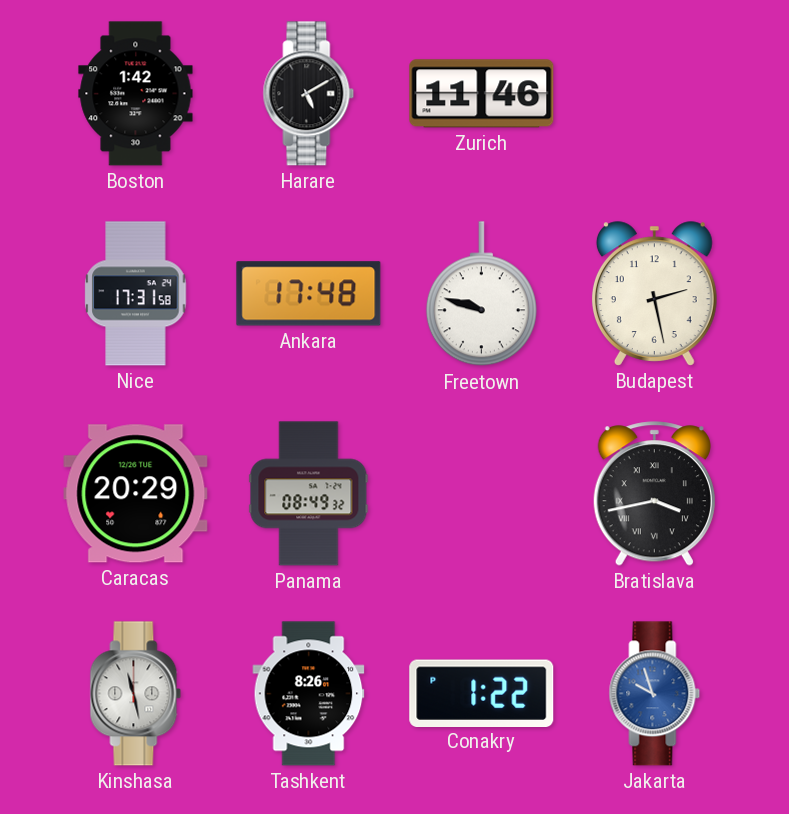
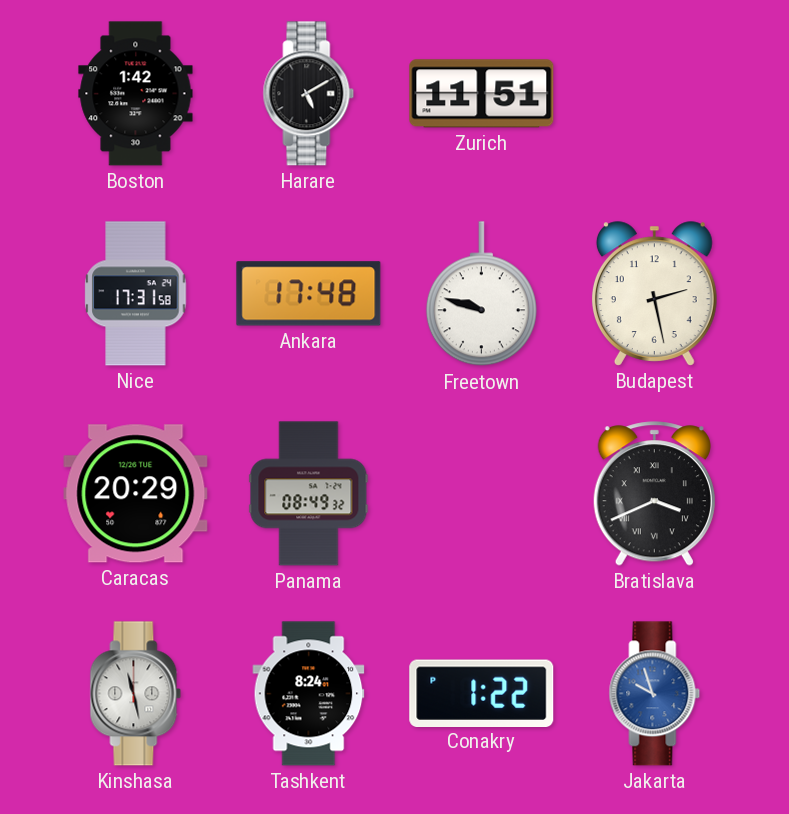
Zurich: 11:46 -> 11:51 (482, 94)
Bratislava: 3:43 -> 3:41 (654, 494)
Tashkent: 8:26 -> 8:24 (309, 694)
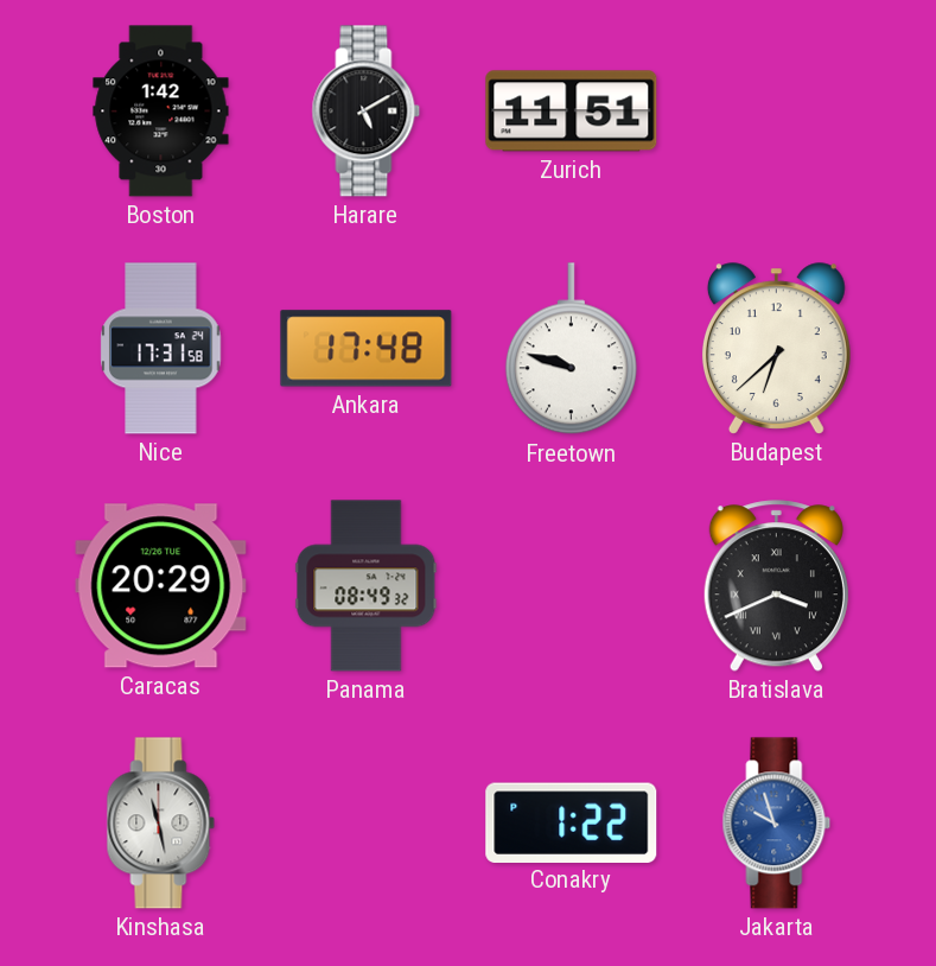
Budapest: 2:28 -> 6:38 (776, 349)
Tashkent: 8:24 -> none (309, 694)
